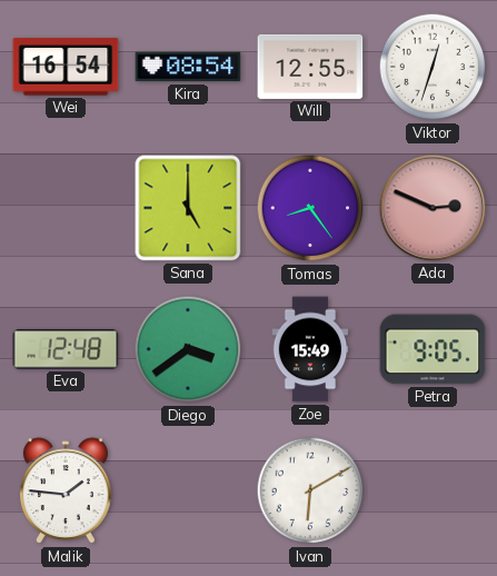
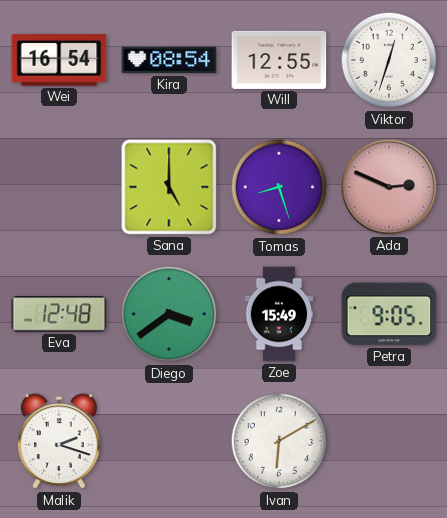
Tomas: 8:24 -> 8:27 (279, 187)
Malik: 1:46 -> 2:18 (59, 442)
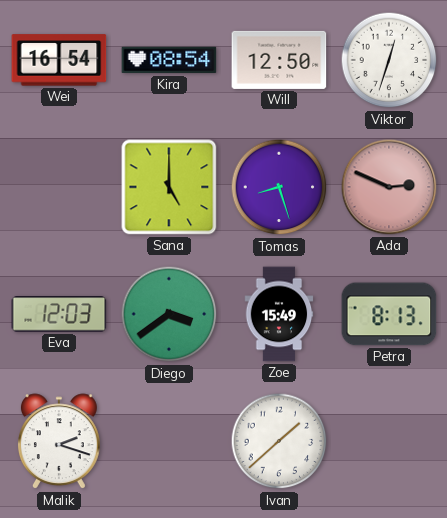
Will: 12:55 -> 12:50 (279, 60)
Eva: 12:48 -> 12:03 (59, 314)
Petra: 9:05 -> 8:13 (389, 314)
Ivan: 6:10 -> 1:38 (279, 441)
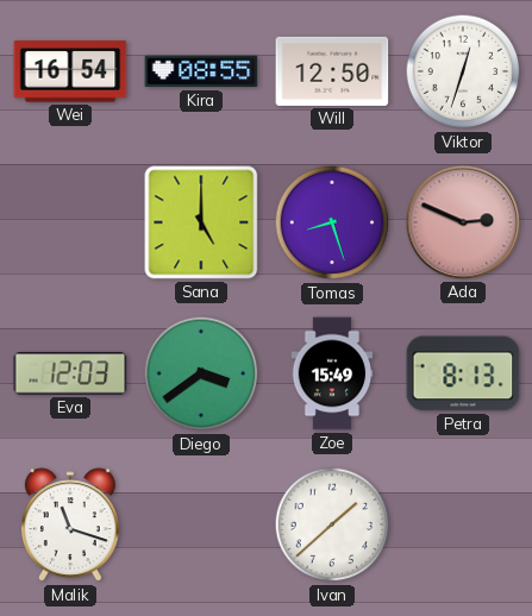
Kira: 08:54 -> 08:55 (201, 71)
Malik: 2:18 -> 11:18 (70, 526)
